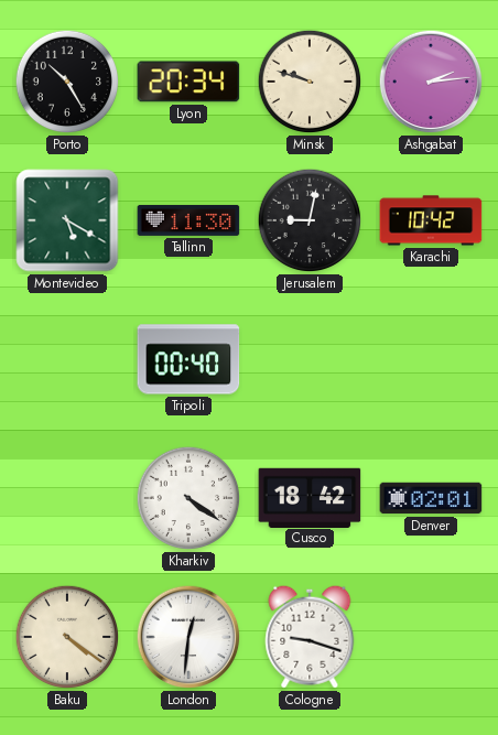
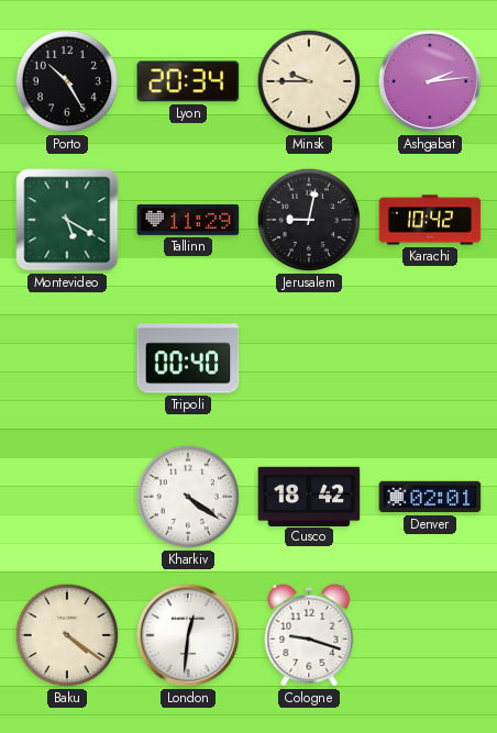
Minsk: 9:48 -> 9:45 (309, 81)
Tallinn: 11:30 -> 11:29 (188, 220)
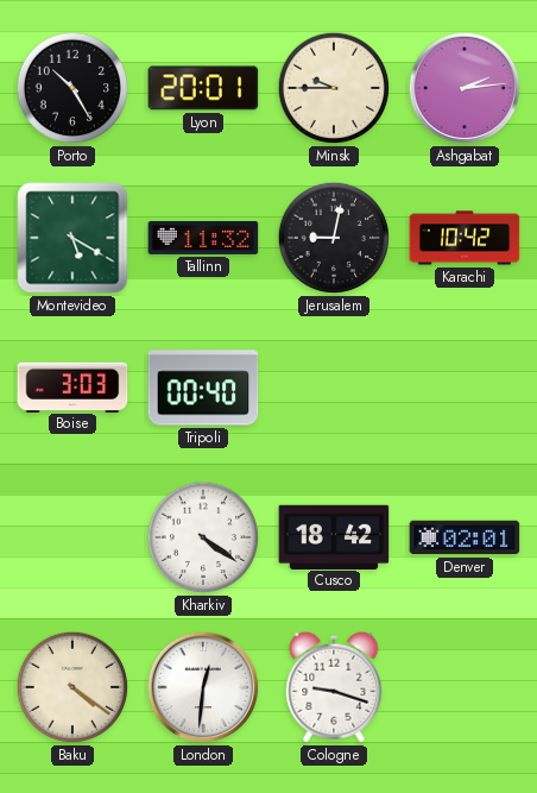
Lyon: 20:34 -> 20:01 (203, 88)
Tallinn: 11:29 -> 11:32 (203, 238)
Boise: none -> 3:03 (72, 386)
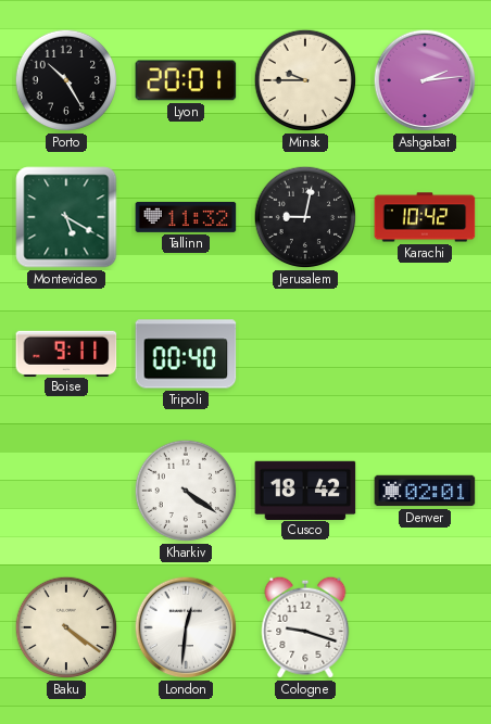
Boise: 3:03 -> 9:11 (66, 353)
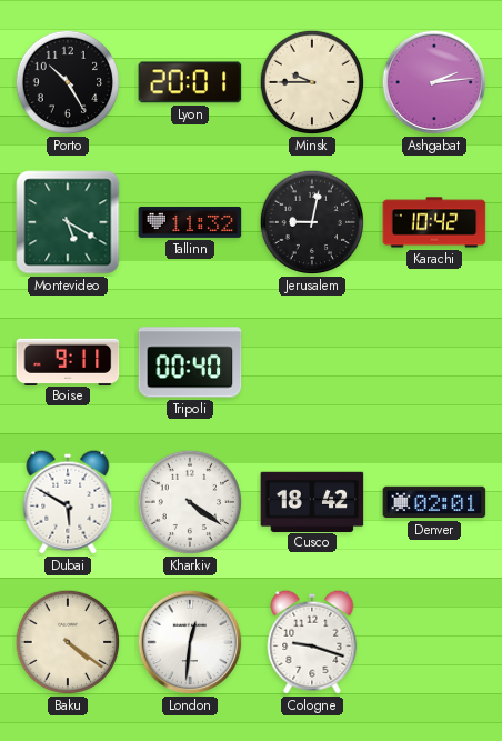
Dubai: none -> 5:50 (68, 502)
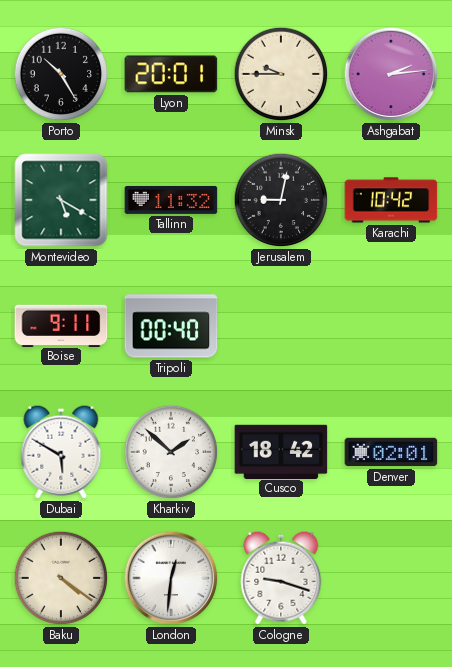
Kharkiv: 4:21 -> 1:52 (171, 452)
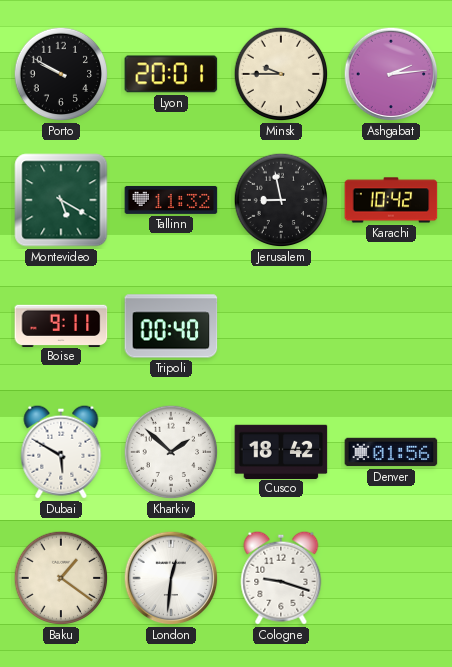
Porto: 10:25 -> 9:50 (61, 74)
Jerusalem: 9:02 -> 8:58 (281, 200)
Denver: 02:01 -> 01:56 (391, 452)
Baku: 4:21 -> 1:21 (61, 578)
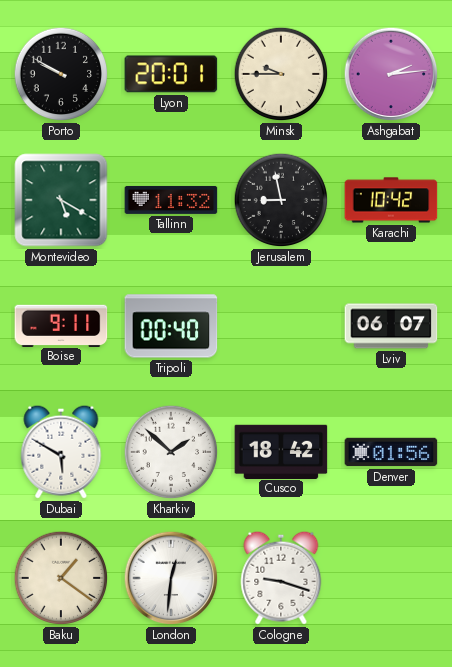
Lviv: none -> 06:07 (391, 326)
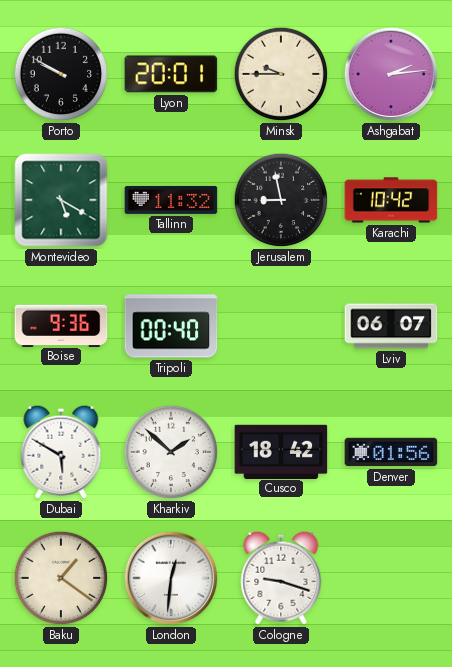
Boise: 9:11 -> 9:36 (61, 325)
